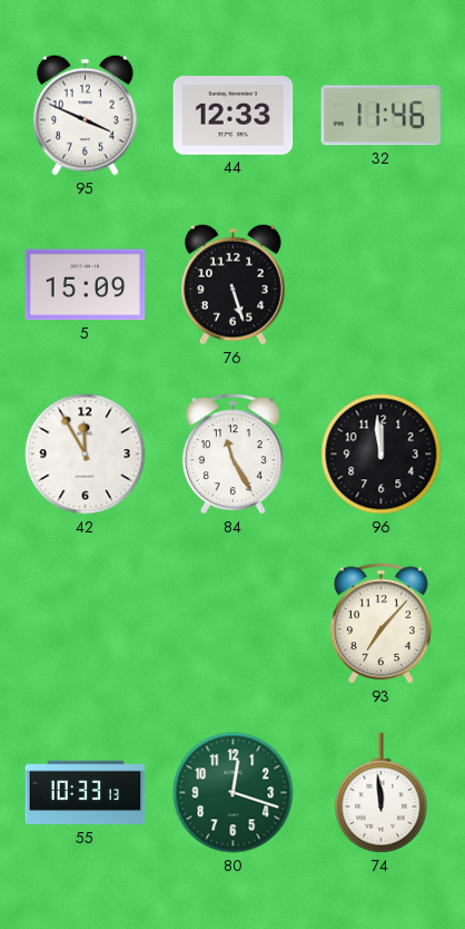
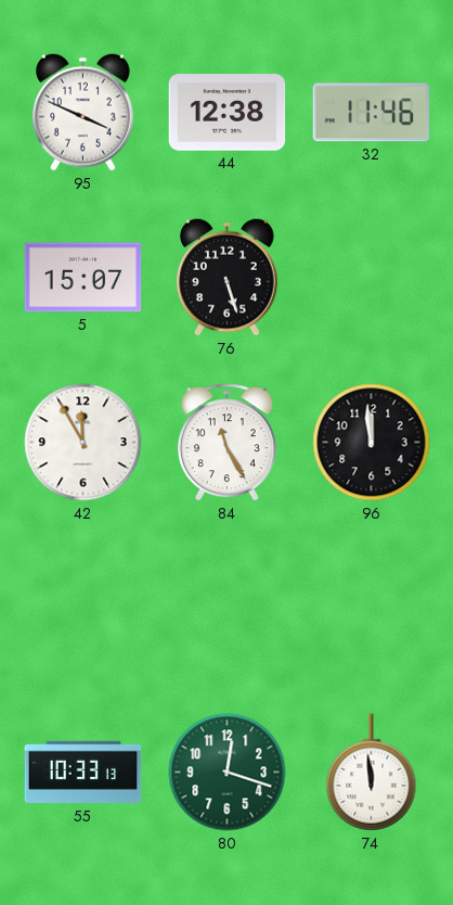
44: 12:33 -> 12:38 (228, 113)
5: 15:09 -> 15:07 (83, 278)
93: 7:07 -> none (380, 624)
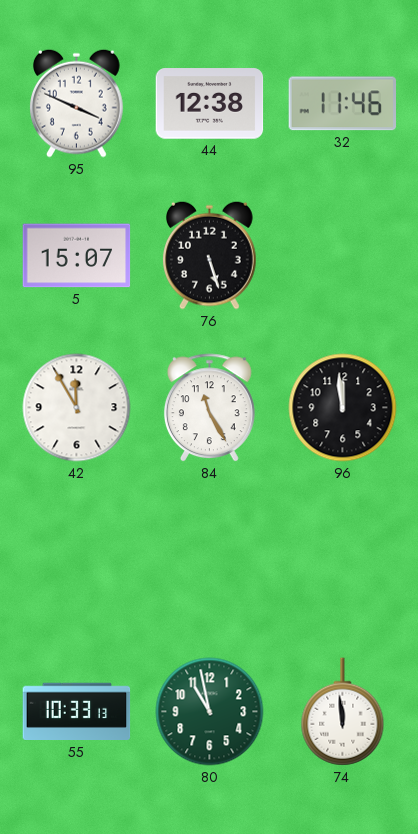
80: 12:18 -> 10:58 (210, 712)
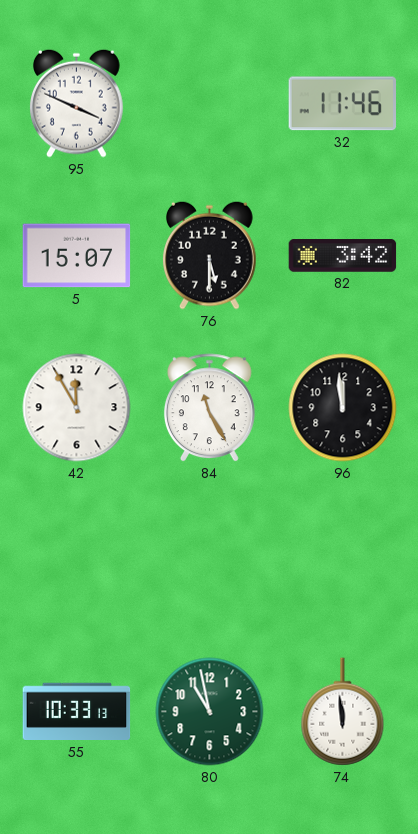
44: 12:38 -> none (210, 104)
76: 5:27 -> 5:30 (210, 255)
82: none -> 3:42 (343, 256)
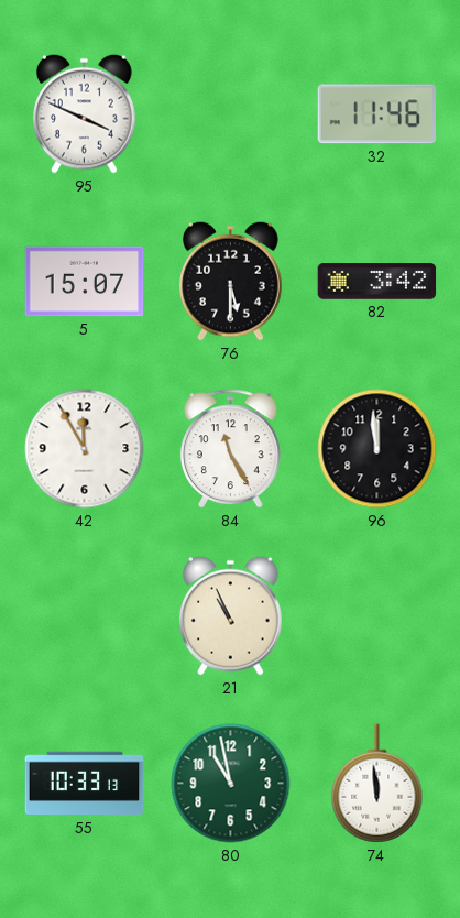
21: none -> 10:56 (231, 615)
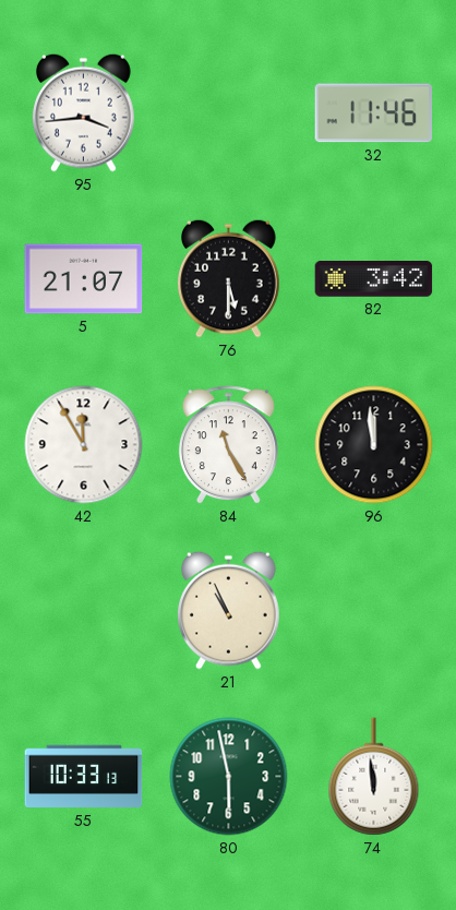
95: 3:49 -> 3:44 (84, 112)
5: 15:07 -> 21:07 (84, 279)
80: 10:58 -> 5:58 (229, 777)
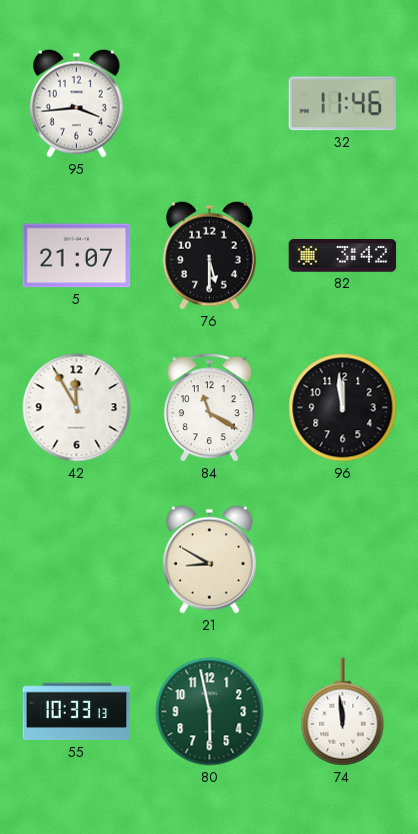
84: 11:25 -> 11:20 (209, 408)
21: 10:56 -> 8:50 (210, 559)
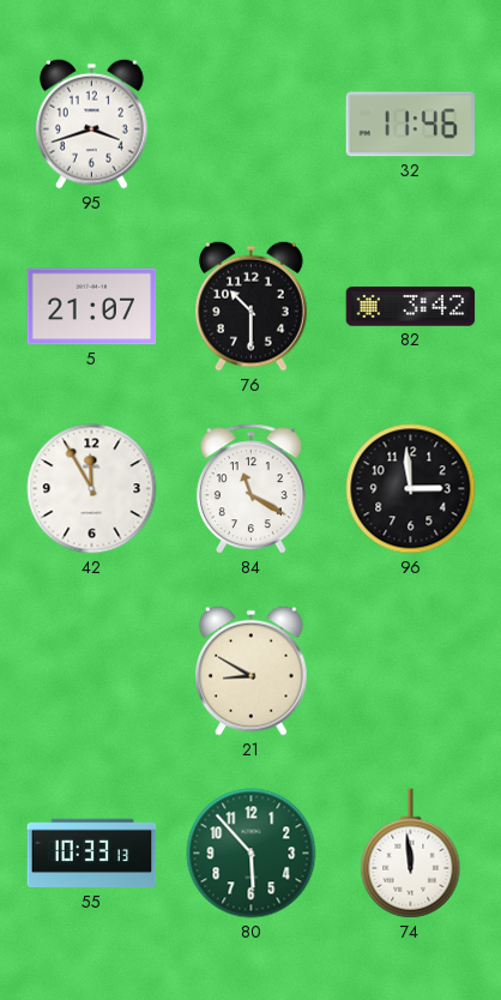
95: 3:44 -> 3:42 (92, 124)
76: 5:30 -> 10:30 (252, 306)
96: 11:59 -> 2:59 (411, 489)
80: 5:58 -> 5:53 (252, 854)
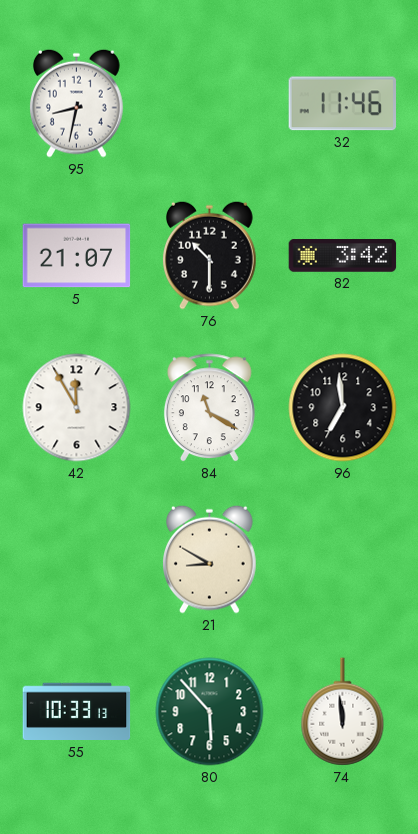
95: 3:42 -> 8:32 (77, 103)
96: 2:59 -> 6:59 (343, 408)
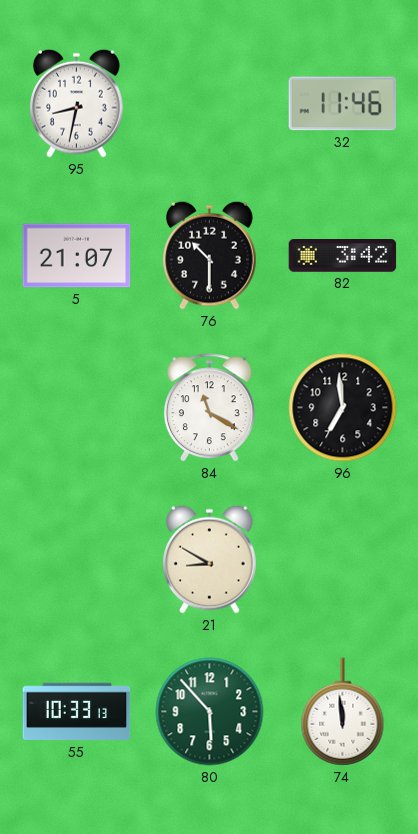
42: 11:55 -> none (77, 408)
